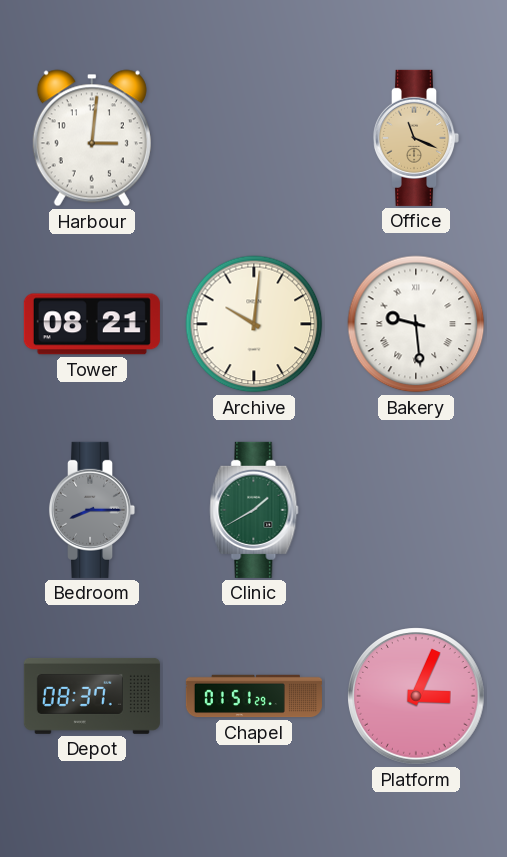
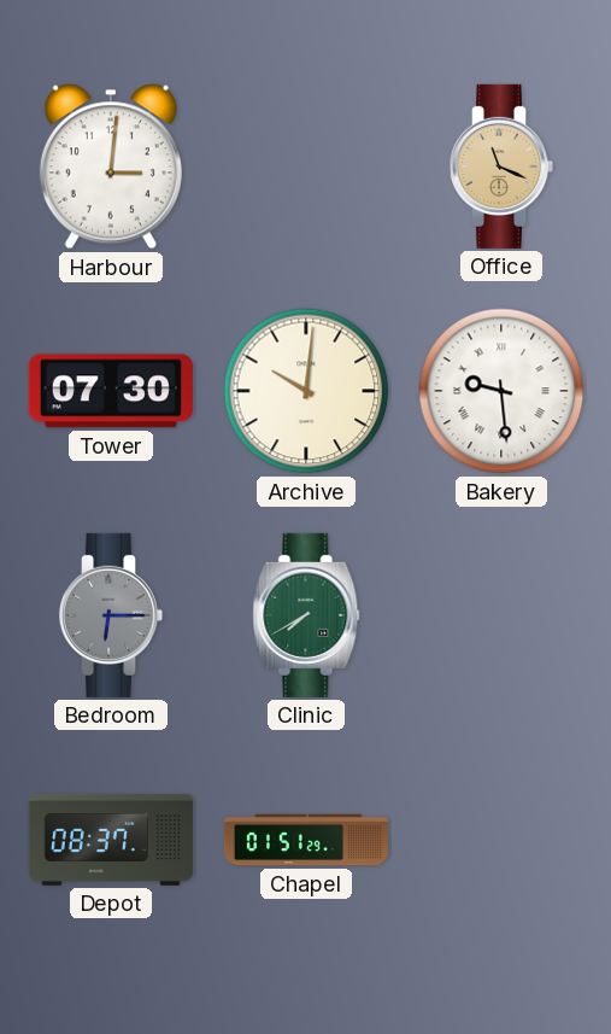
Tower: 08:21 -> 07:30 (111, 391)
Bedroom: 8:15 -> 6:15 (111, 615)
Clinic: 1:40 -> 7:40 (306, 615)
Platform: 3:04 -> none (416, 696)
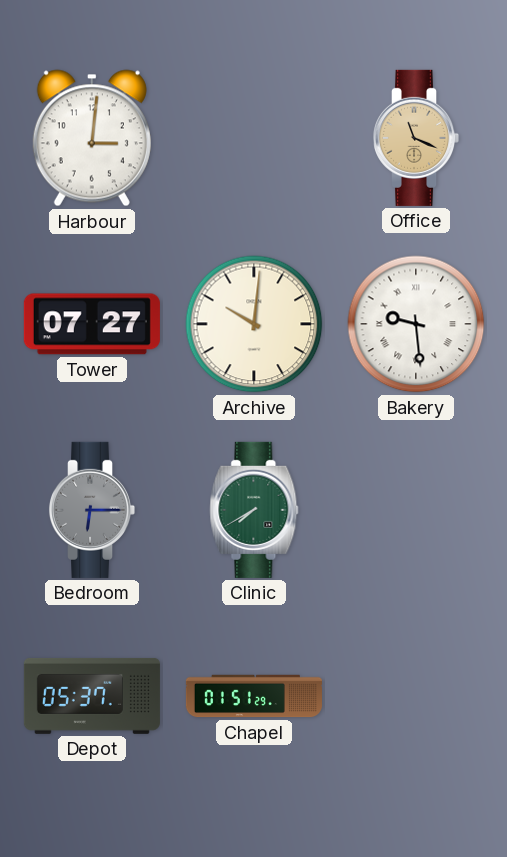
Tower: 07:30 -> 07:27 (92, 324)
Depot: 08:37 -> 05:37 (92, 696)
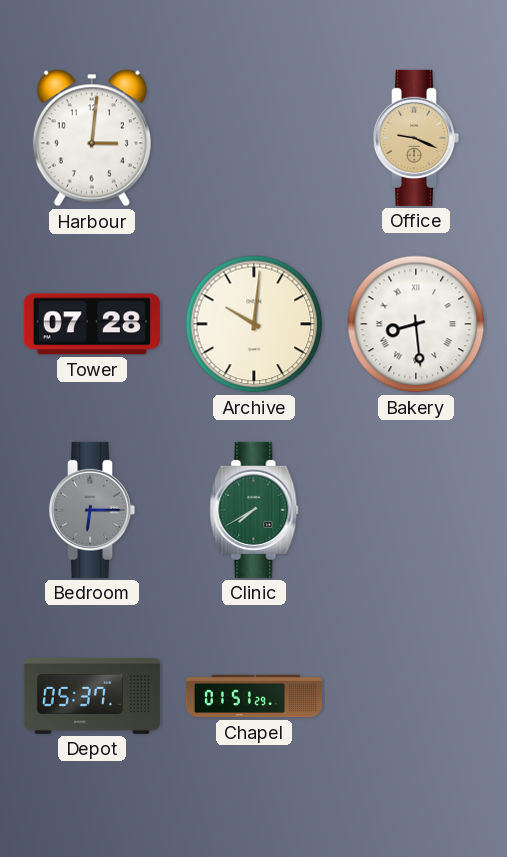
Office: 11:19 -> 9:19 (416, 138)
Tower: 07:27 -> 07:28 (92, 324)
Bakery: 9:29 -> 8:29 (416, 324)
